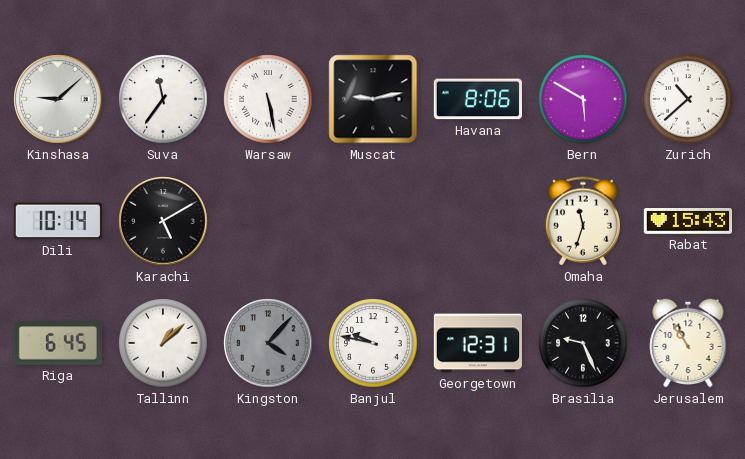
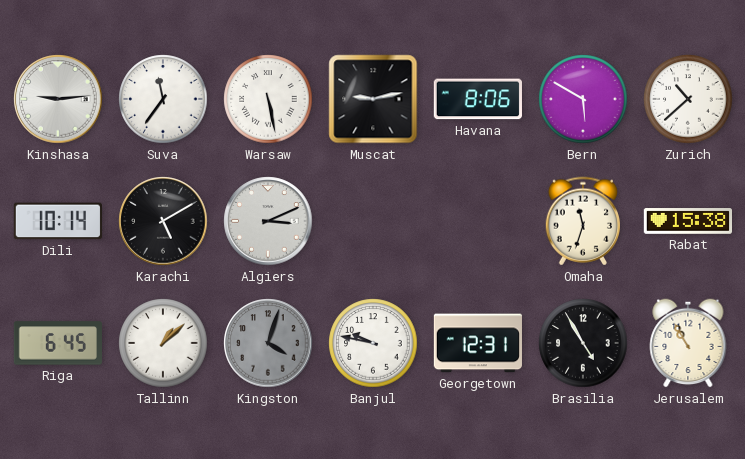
Kinshasa: 9:08 -> 9:14 (58, 99)
Algiers: none -> 3:11 (268, 221)
Rabat: 15:43 -> 15:38 (687, 221)
Kingston: 4:07 -> 4:03 (268, 343)
Brasilia: 9:26 -> 4:55 (583, 343)
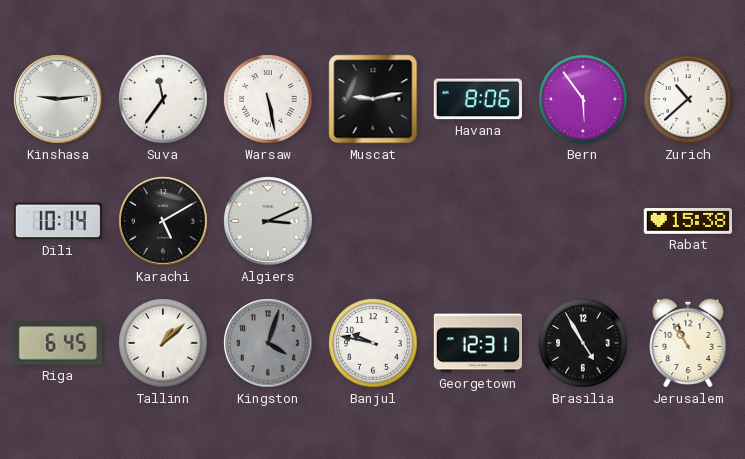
Bern: 5:50 -> 5:54 (583, 99)
Omaha: 11:33 -> none (582, 221)
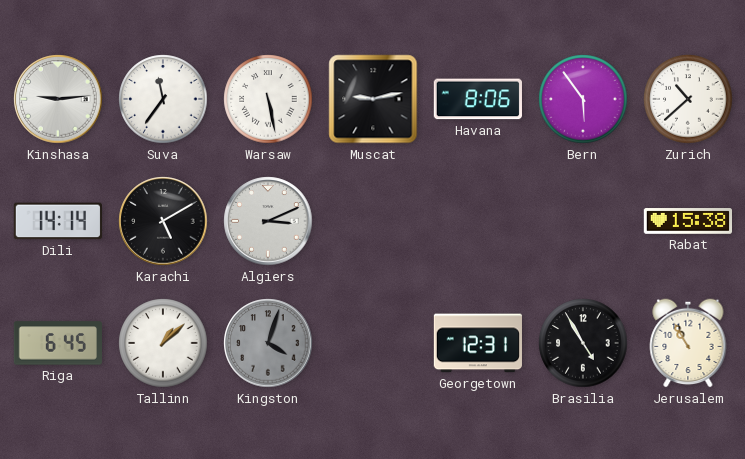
Dili: 10:14 -> 14:14 (58, 221)
Banjul: 9:47 -> none (373, 343)
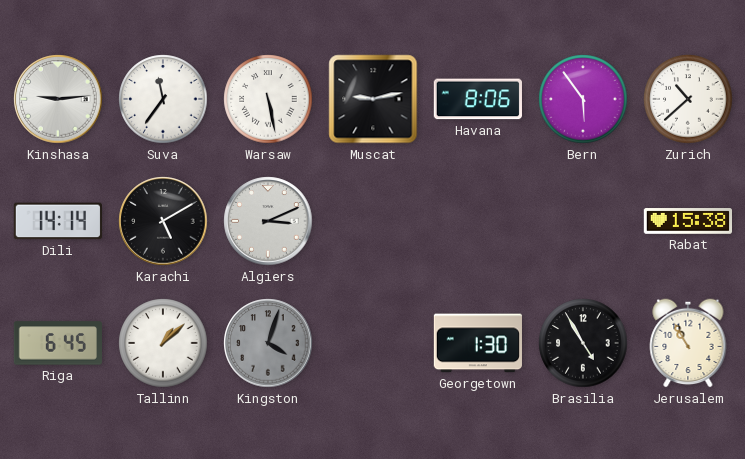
Georgetown: 12:31 -> 1:30 (478, 343)
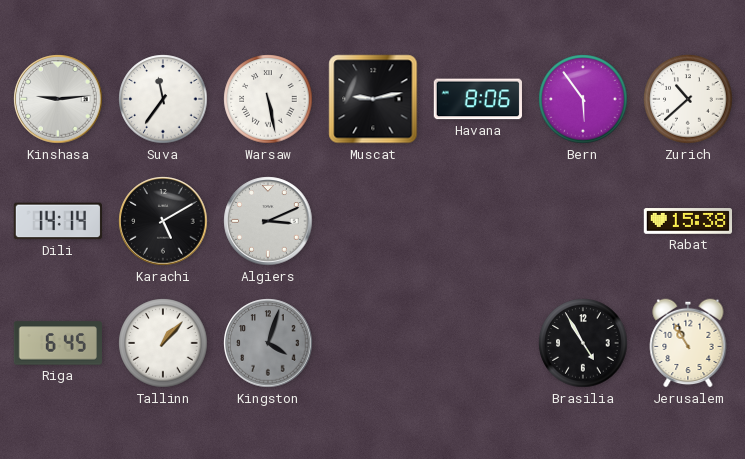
Tallinn: 1:08 -> 1:07 (163, 343)
Georgetown: 1:30 -> none (478, 343)
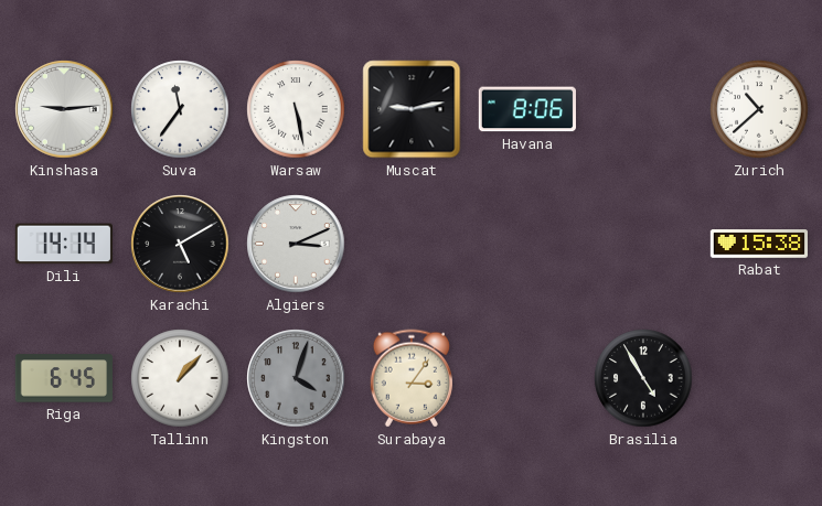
Bern: 5:54 -> none (583, 99)
Surabaya: none -> 3:06 (410, 378)
Jerusalem: 10:55 -> none (688, 343)
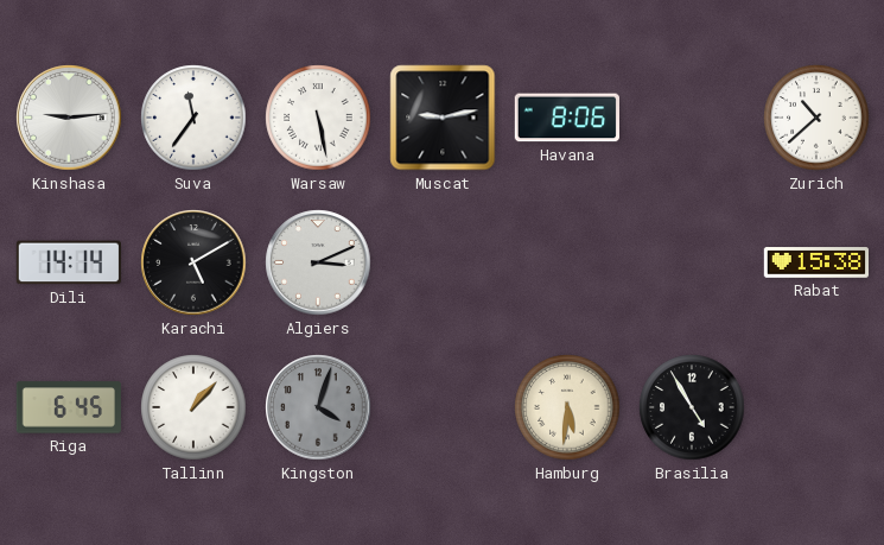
Surabaya: 3:06 -> none (410, 378)
Hamburg: none -> 5:31 (567, 407)
